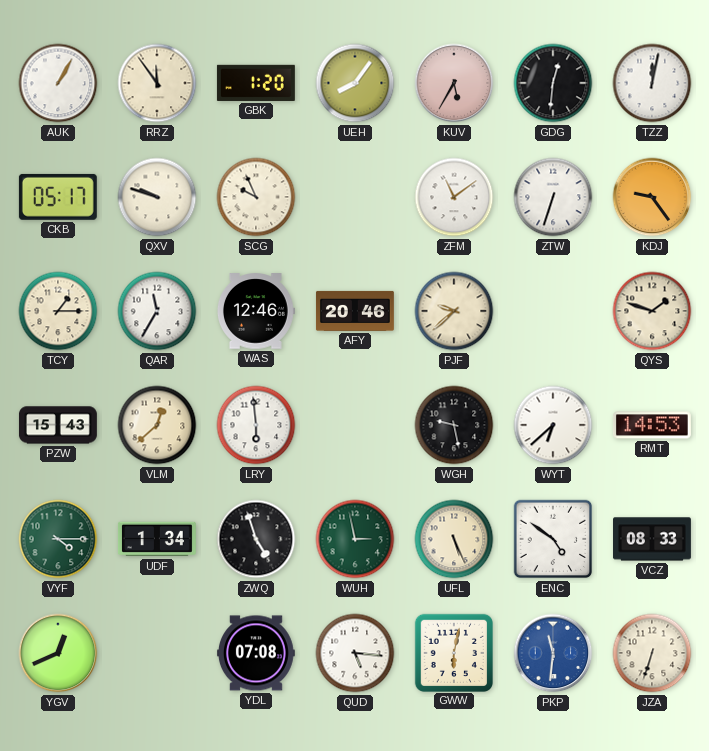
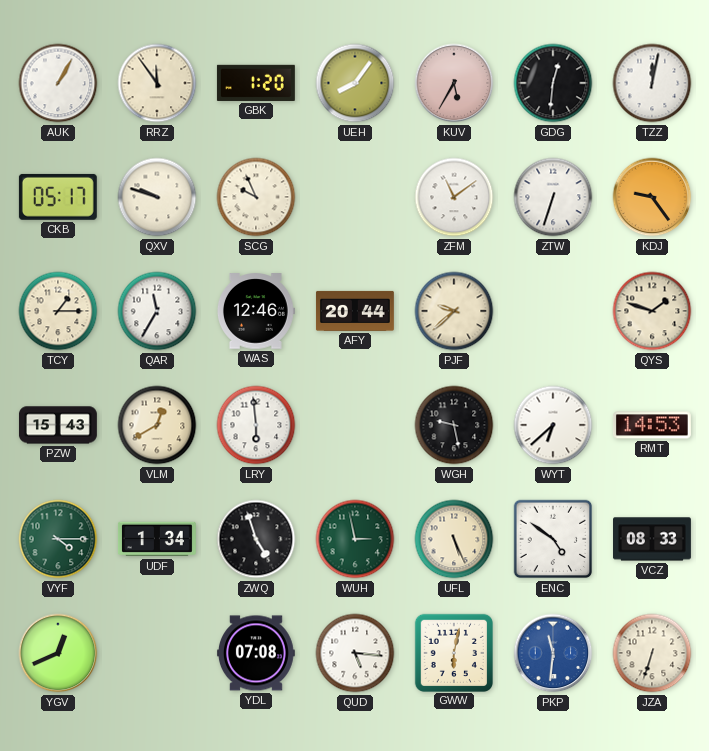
AFY: 20:46 -> 20:44 (355, 311)
VLM: 12:38 -> 12:40 (157, 425)
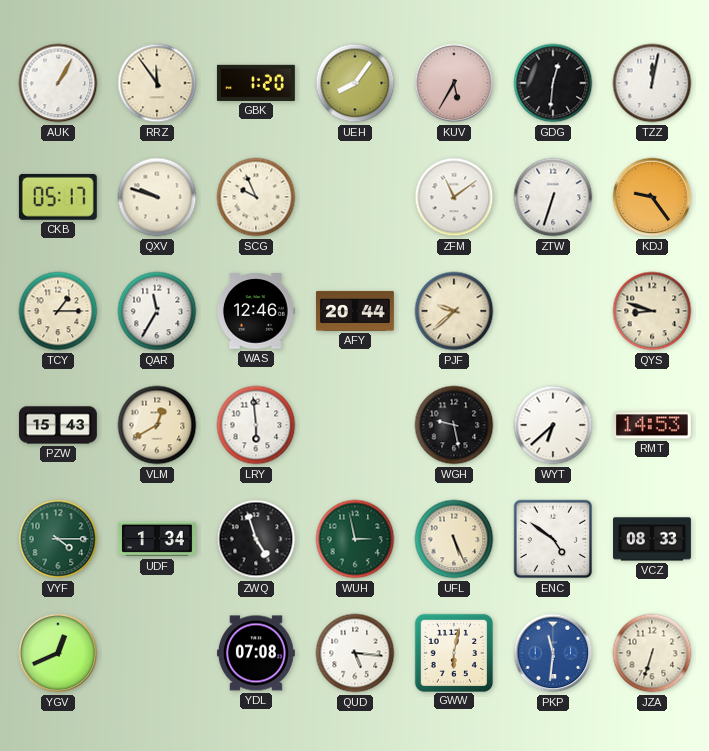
QYS: 1:48 -> 8:48 (652, 311)
